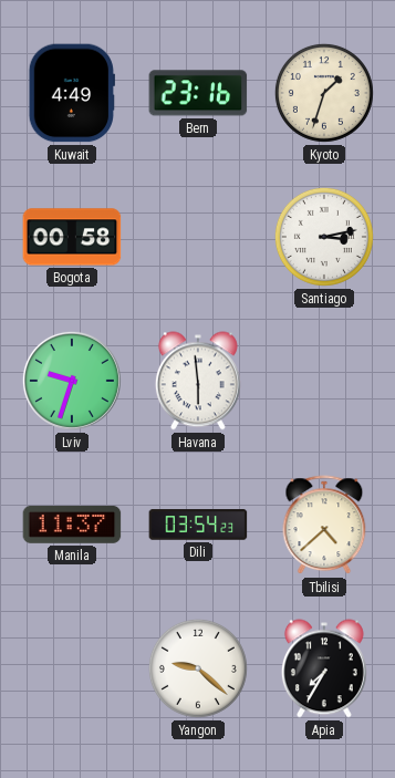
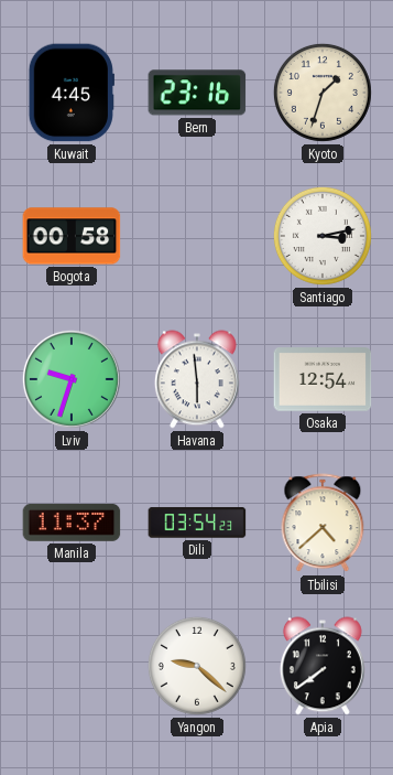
Kuwait: 4:49 -> 4:45 (72, 93)
Osaka: none -> 12:54 (323, 379)
Apia: 7:35 -> 7:39 (323, 666)
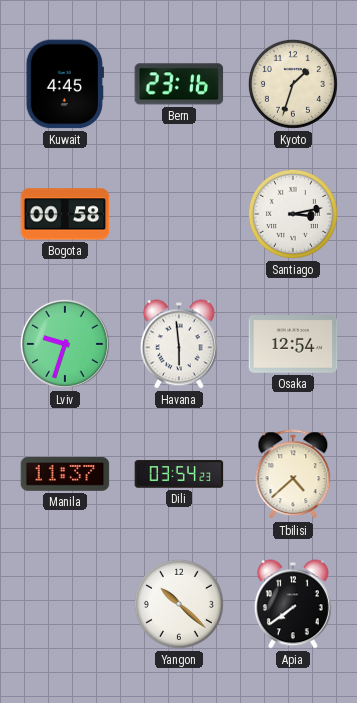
Yangon: 9:22 -> 10:22 (179, 604)
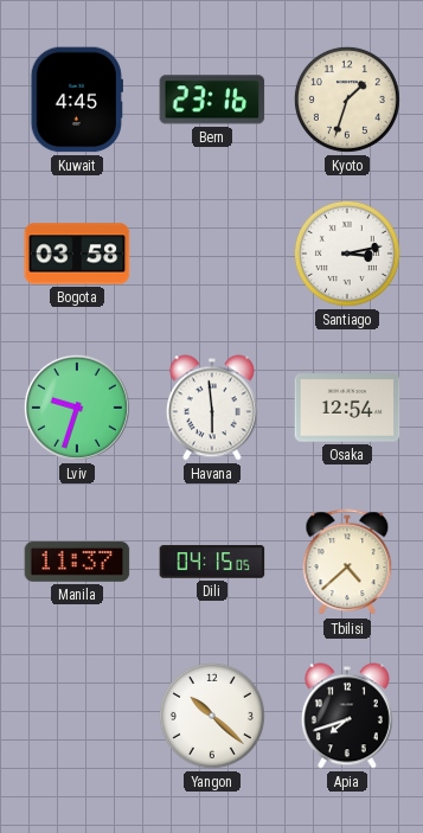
Bogota: 00:58 -> 03:58 (77, 254)
Dili: 03:54 -> 04:15 (212, 562)
Apia: 7:39 -> 7:42 (347, 716)
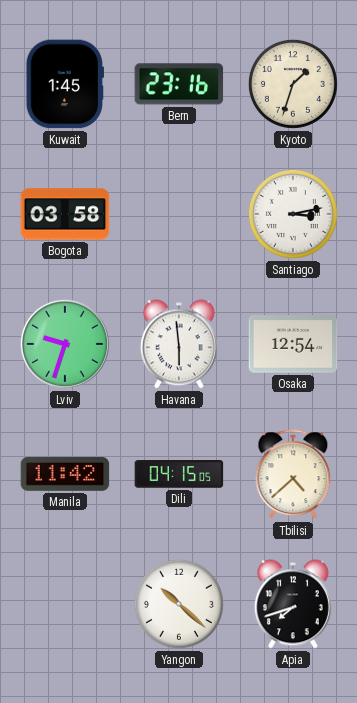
Kuwait: 4:45 -> 1:45 (65, 84)
Manila: 11:37 -> 11:42 (65, 474)
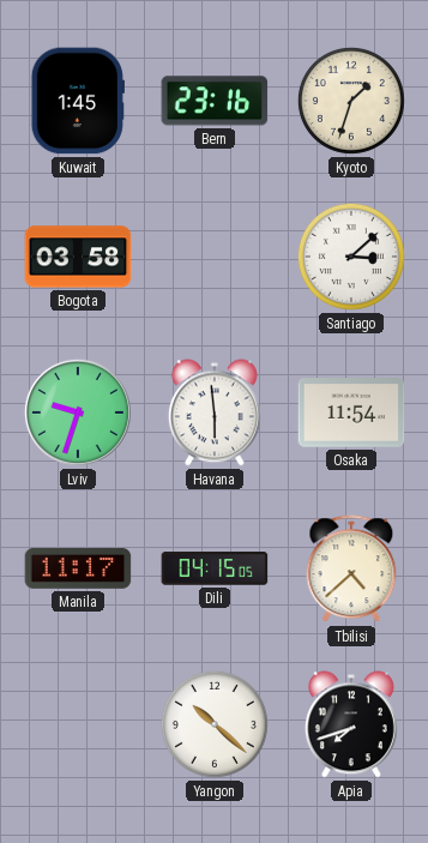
Santiago: 3:13 -> 3:08 (351, 257)
Osaka: 12:54 -> 11:54 (351, 413)
Manila: 11:42 -> 11:17 (78, 568)
